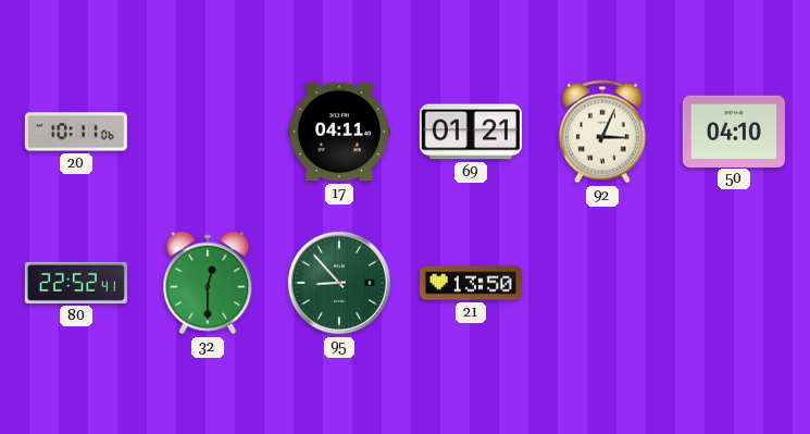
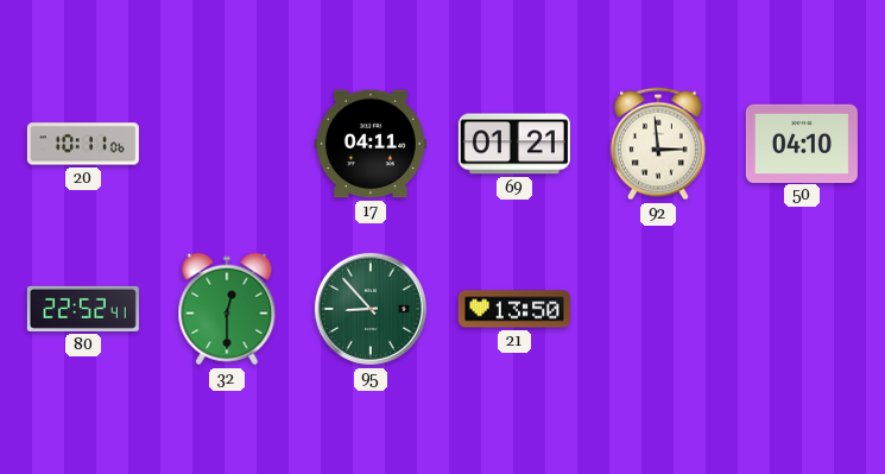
92: 3:04 -> 2:59 (658, 144)
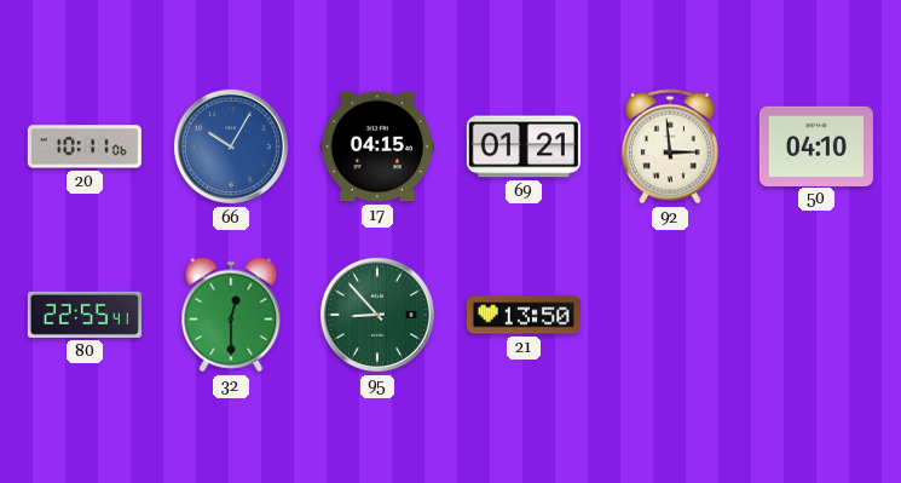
66: none -> 10:05 (231, 146)
17: 04:11 -> 04:15 (377, 146)
80: 22:52 -> 22:55 (85, 315)
